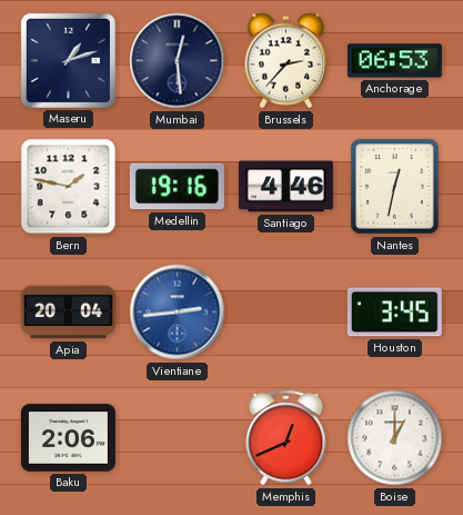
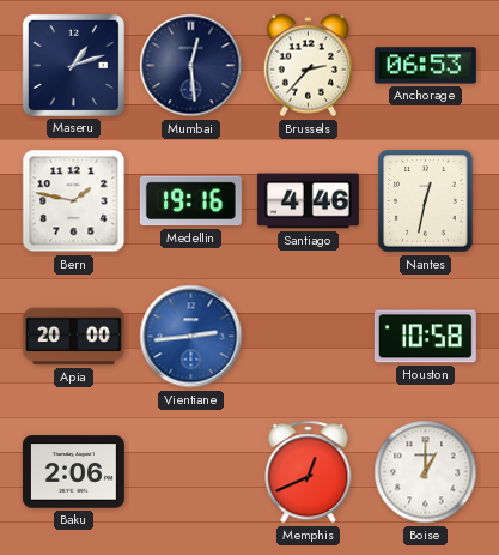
Apia: 20:04 -> 20:00 (73, 337)
Houston: 3:45 -> 10:58 (425, 337)
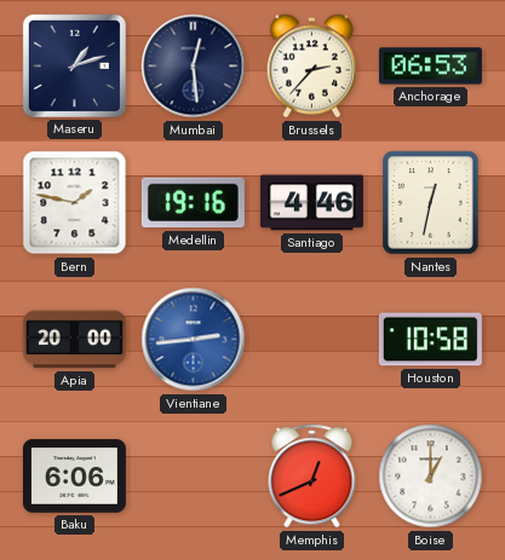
Baku: 2:06 -> 6:06 (74, 477)
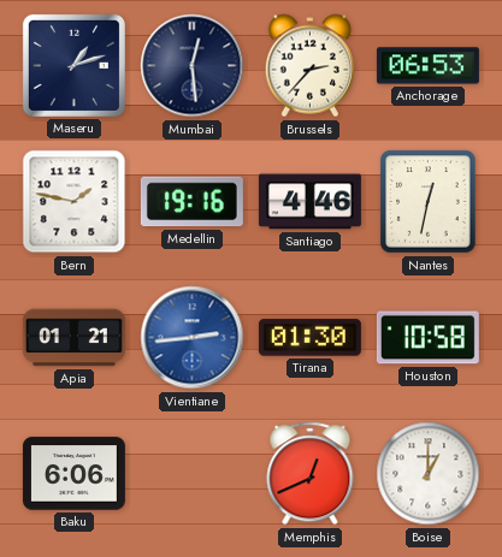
Apia: 20:00 -> 01:21 (73, 338)
Tirana: none -> 01:30 (309, 338)
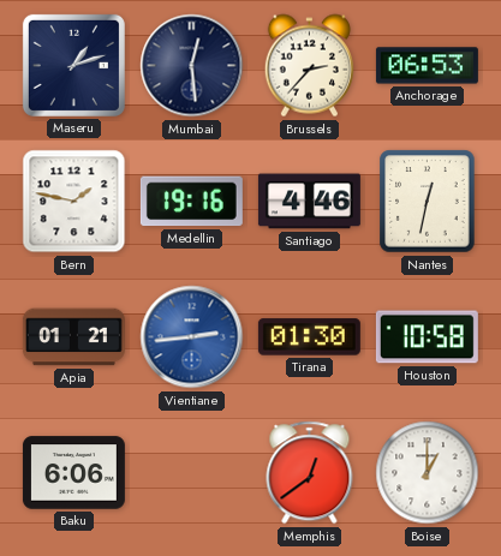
Memphis: 12:41 -> 12:39 (310, 473)
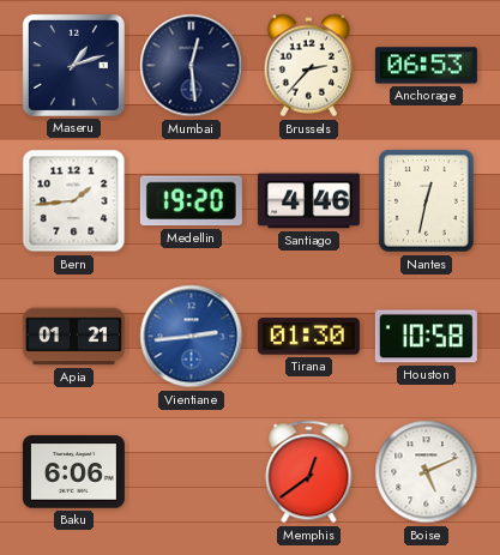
Bern: 1:47 -> 1:44 (74, 201)
Medellin: 19:16 -> 19:20 (191, 201)
Boise: 1:00 -> 5:11 (427, 472)
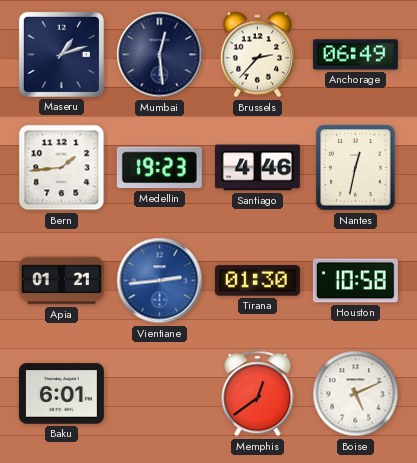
Anchorage: 06:53 -> 06:49 (355, 55)
Medellin: 19:20 -> 19:23 (159, 168)
Baku: 6:06 -> 6:01 (61, 394)
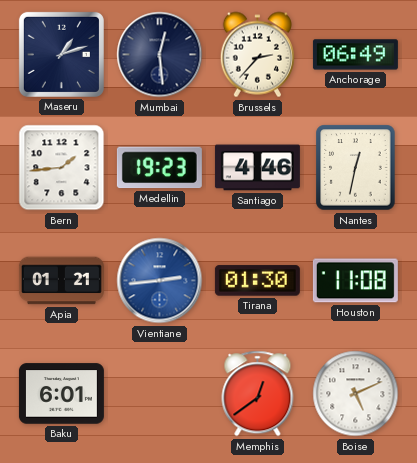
Houston: 10:58 -> 11:08 (355, 281)
